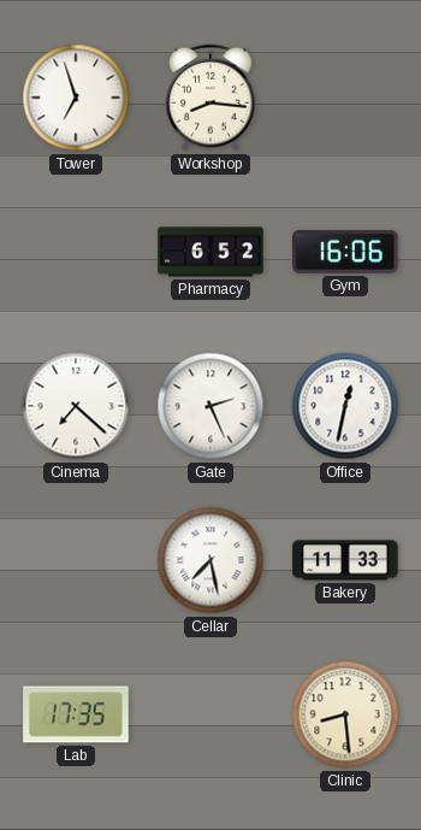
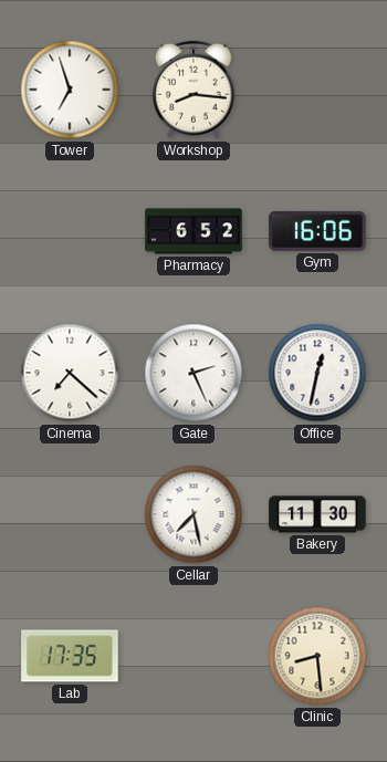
Bakery: 11:33 -> 11:30 (317, 514)
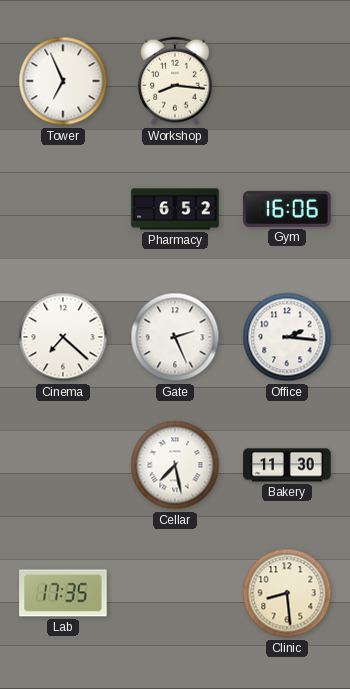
Tower: 6:57 -> 6:56 (63, 81)
Office: 12:32 -> 2:16 (287, 337)
